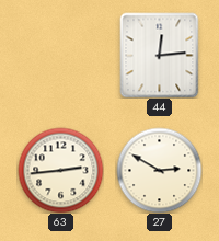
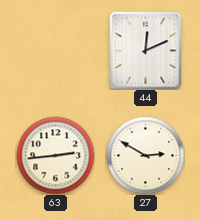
44: 12:14 -> 12:11 (146, 50)
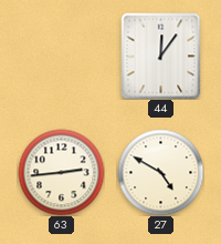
44: 12:11 -> 12:06 (161, 55)
27: 2:50 -> 4:50 (160, 172)
